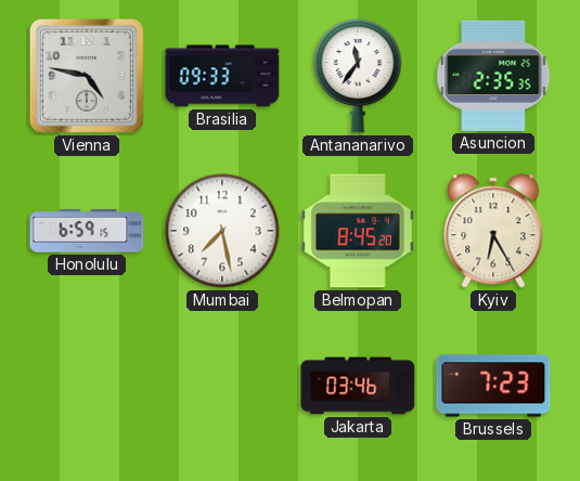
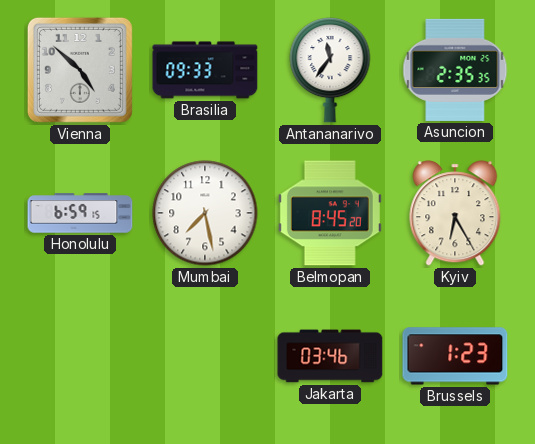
Vienna: 4:47 -> 4:52 (80, 70)
Brussels: 7:23 -> 1:23 (455, 356)
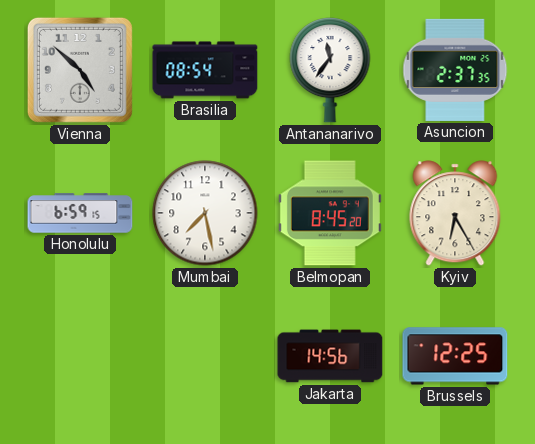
Brasilia: 09:33 -> 08:54 (205, 70)
Asuncion: 2:35 -> 2:37 (455, 70)
Jakarta: 03:46 -> 14:56 (330, 356)
Brussels: 1:23 -> 12:25 (455, 356)
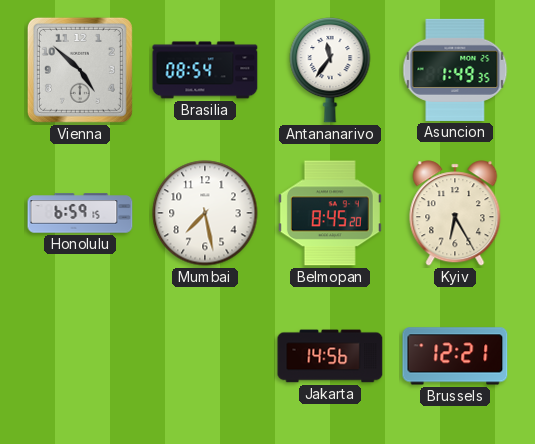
Asuncion: 2:37 -> 1:49 (455, 70)
Brussels: 12:25 -> 12:21 (455, 356)
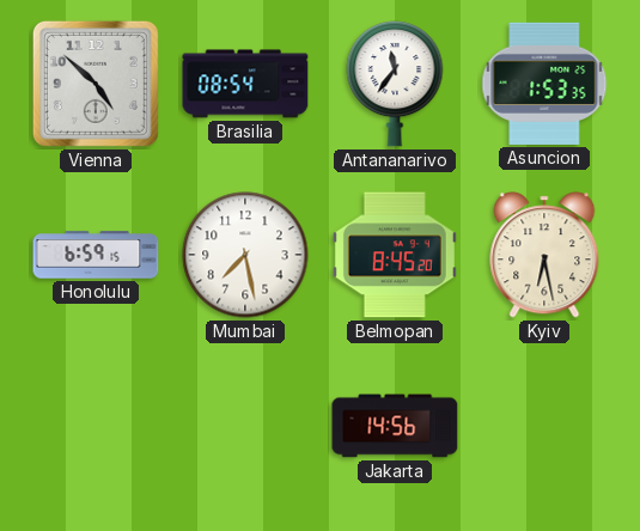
Asuncion: 1:49 -> 1:53 (544, 84)
Kyiv: 6:25 -> 6:28 (544, 255)
Brussels: 12:21 -> none (455, 356)
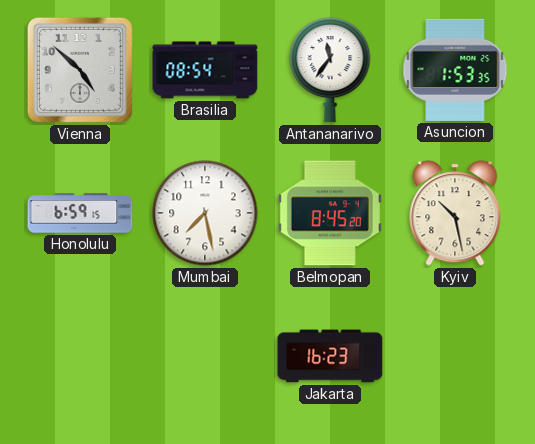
Kyiv: 6:28 -> 10:28 (455, 213)
Jakarta: 14:56 -> 16:23 (330, 356)
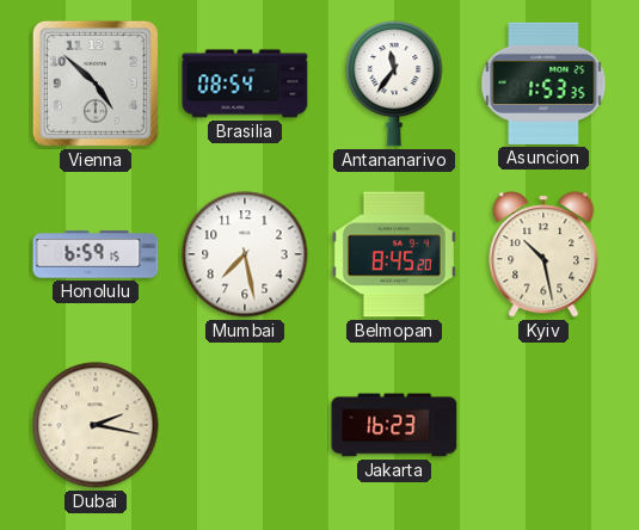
Dubai: none -> 2:17 (96, 425)
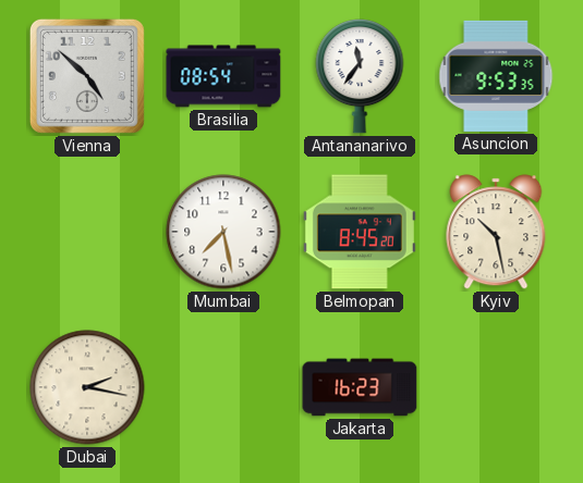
Asuncion: 1:53 -> 9:53 (496, 76)
Honolulu: 6:59 -> none (96, 254)
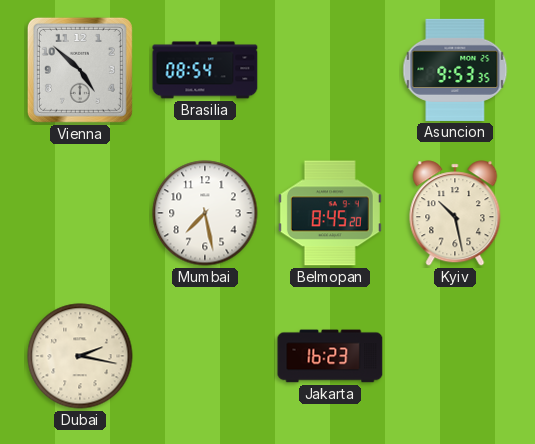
Antananarivo: 11:36 -> none (360, 76)
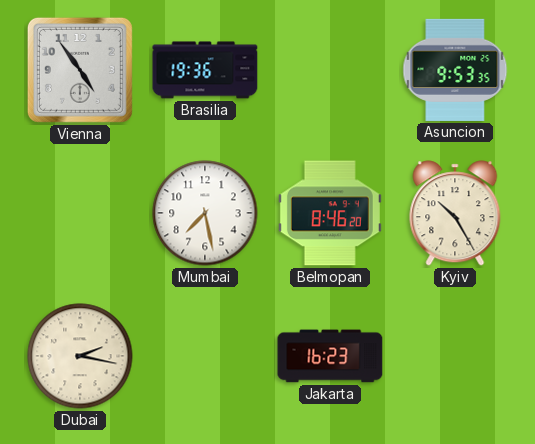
Vienna: 4:52 -> 4:54 (80, 70)
Brasilia: 08:54 -> 19:36 (205, 70)
Belmopan: 8:45 -> 8:46 (330, 213)
Kyiv: 10:28 -> 10:25 (455, 213)
